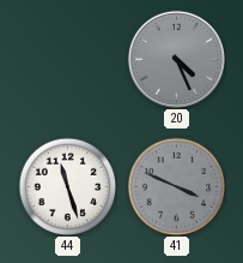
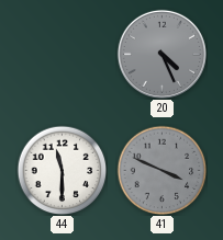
44: 11:27 -> 11:30 (62, 170)
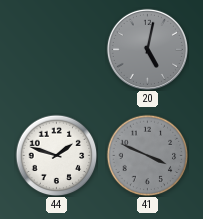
20: 4:26 -> 5:02 (147, 49)
44: 11:30 -> 1:48 (56, 155)
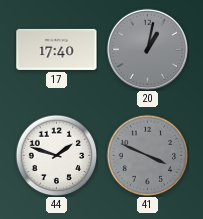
17: none -> 17:40 (57, 49)
20: 5:02 -> 1:02 (147, 49)
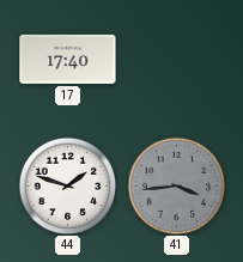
20: 1:02 -> none (147, 49)
41: 3:49 -> 3:44 (176, 185)
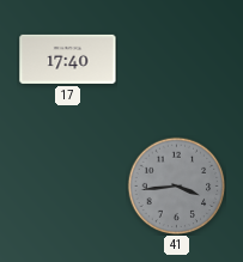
44: 1:48 -> none (67, 185)
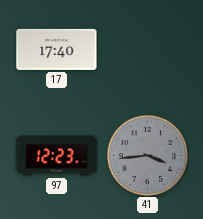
97: none -> 12:23 (57, 156)
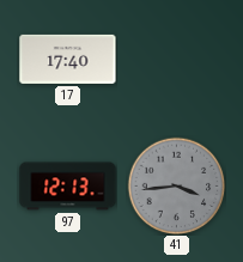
97: 12:23 -> 12:13 (68, 187)
